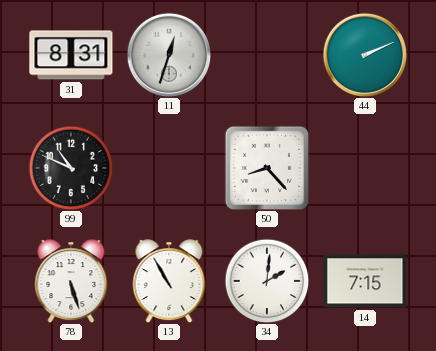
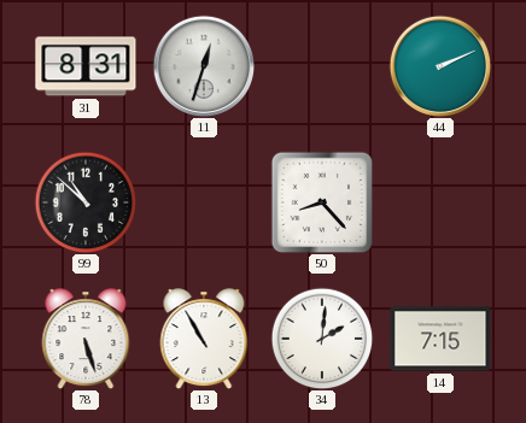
99: 10:49 -> 10:52 (86, 202)
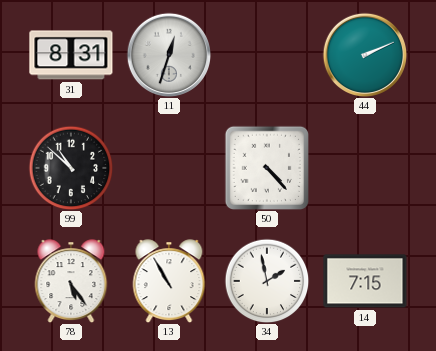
50: 8:23 -> 4:23 (266, 167)
78: 5:27 -> 5:24 (71, 281)
34: 2:01 -> 1:58 (267, 281)
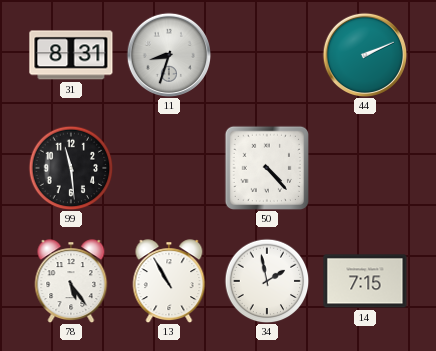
11: 12:33 -> 8:33 (168, 54)
99: 10:52 -> 11:29 (71, 168)
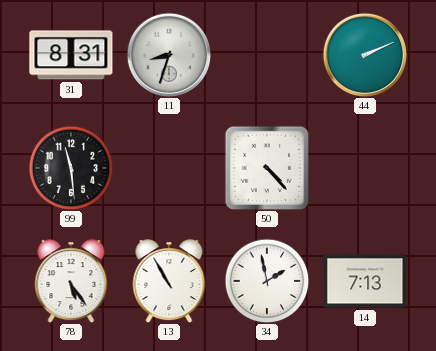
14: 7:15 -> 7:13 (365, 281)
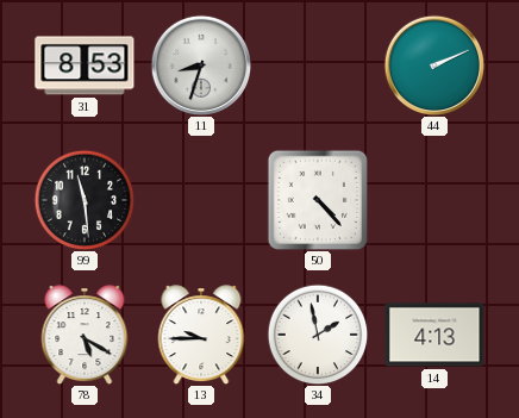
31: 8:31 -> 8:53 (85, 65)
78: 5:24 -> 5:20 (85, 335)
13: 10:55 -> 9:45 (201, 335)
14: 7:13 -> 4:13 (434, 335)
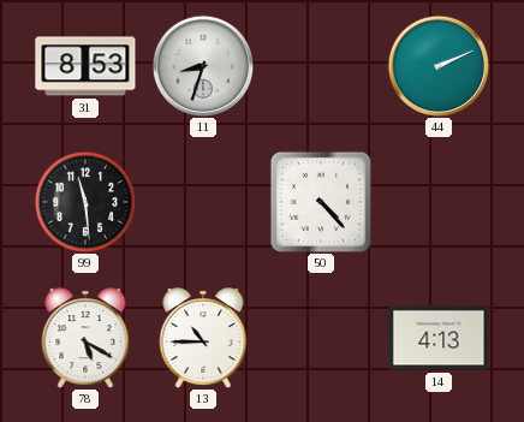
13: 9:45 -> 10:45 (203, 338)
34: 1:58 -> none (318, 335)
